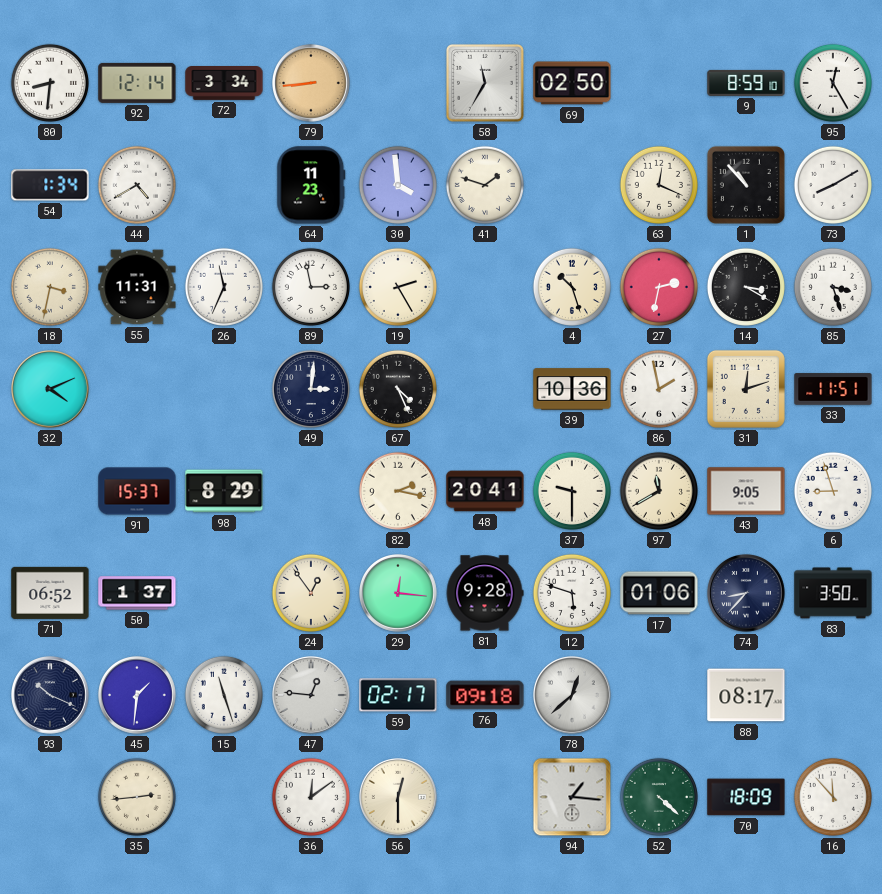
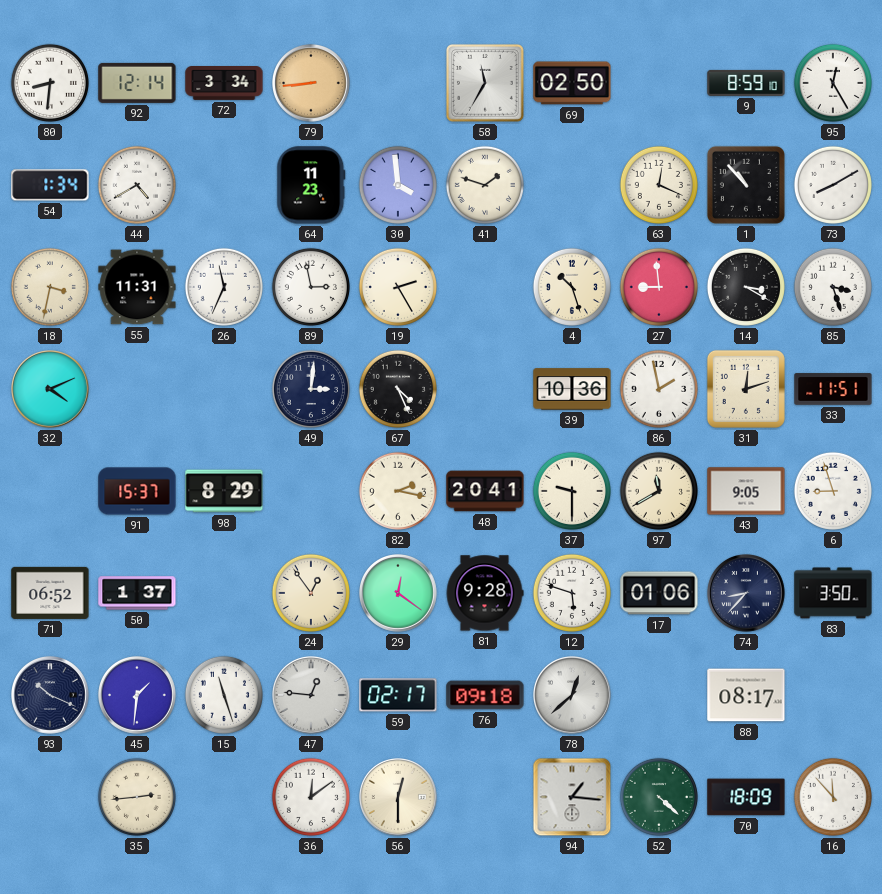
27: 2:32 -> 8:59 (659, 287)
29: 12:16 -> 12:21 (399, 594)
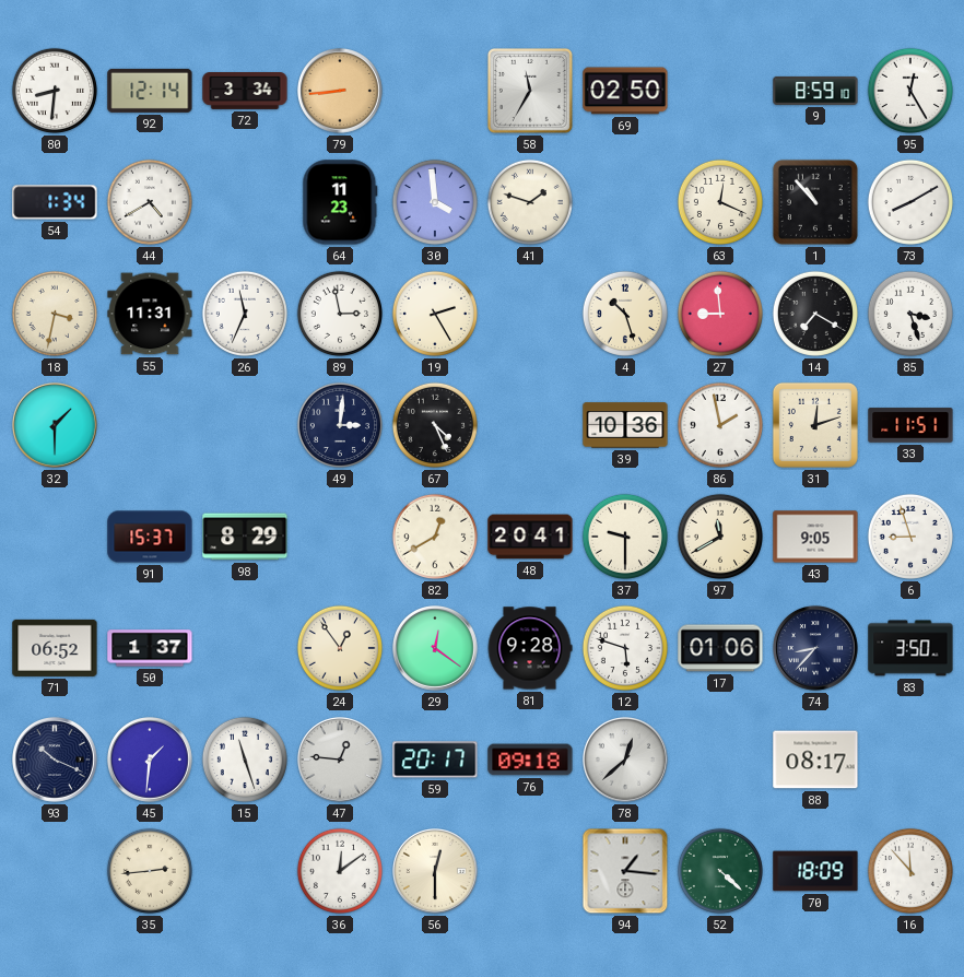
14: 3:20 -> 7:20 (815, 314)
32: 4:11 -> 1:30 (56, 426)
82: 2:17 -> 12:40 (435, 537)
59: 02:17 -> 20:17 (435, 760)
